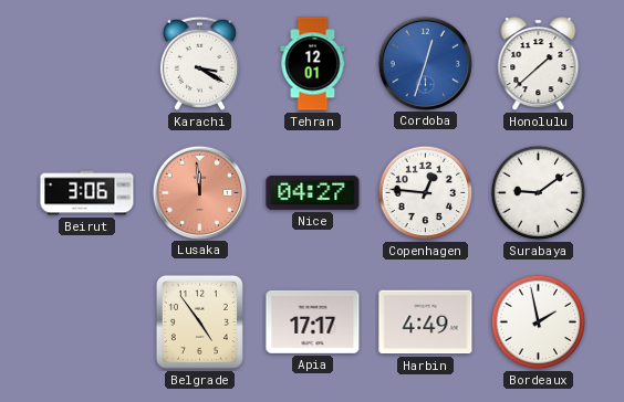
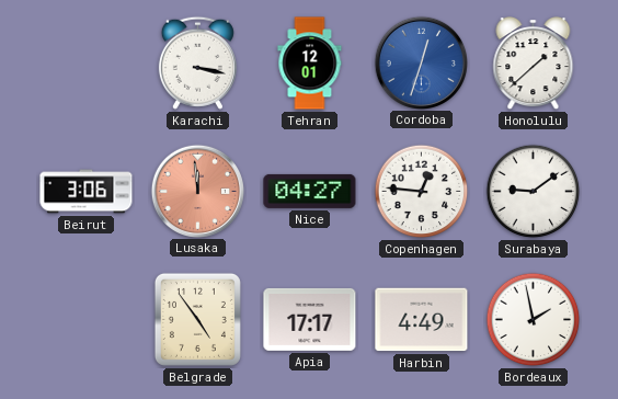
Karachi: 3:20 -> 3:17 (197, 62)
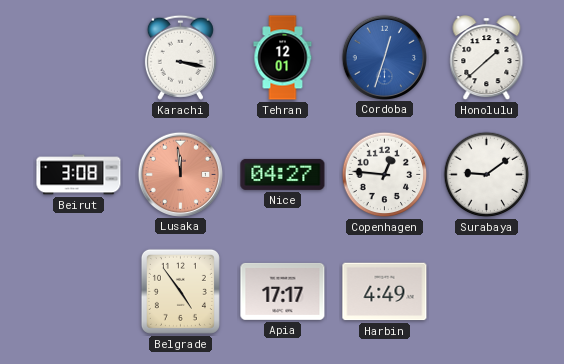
Beirut: 3:06 -> 3:08 (79, 175)
Bordeaux: 1:58 -> none (534, 320)
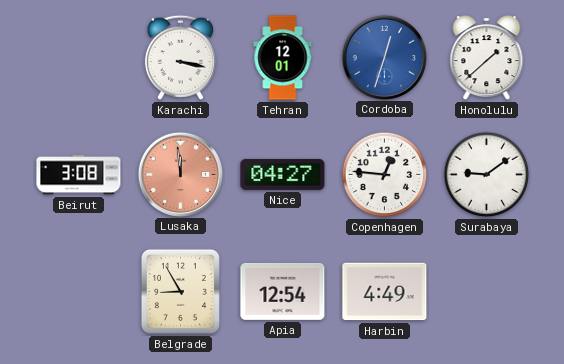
Belgrade: 4:54 -> 8:55 (180, 291)
Apia: 17:17 -> 12:54 (283, 291)
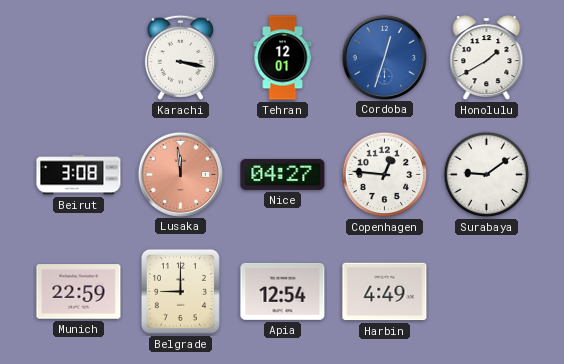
Honolulu: 1:38 -> 1:40 (487, 58)
Munich: none -> 22:59 (79, 292)
Belgrade: 8:55 -> 9:00 (180, 291)
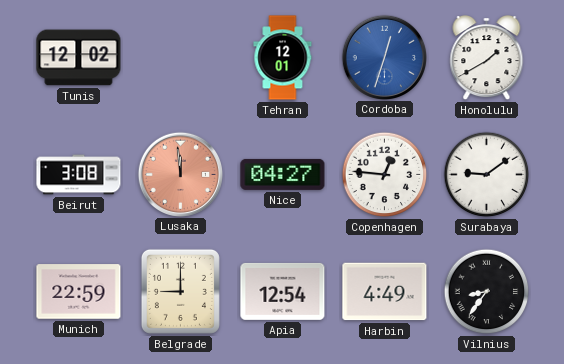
Tunis: none -> 12:02 (79, 58)
Karachi: 3:17 -> none (180, 57)
Vilnius: none -> 8:36 (487, 292)
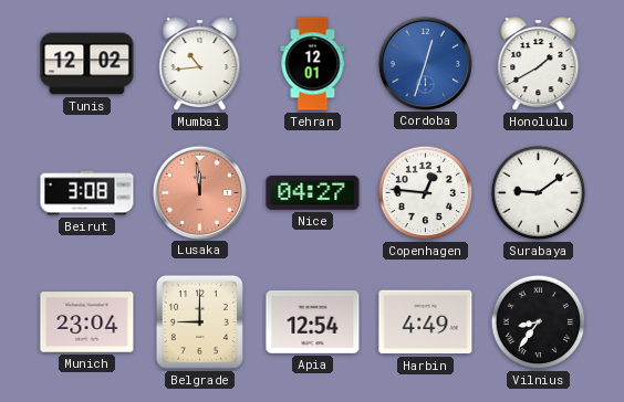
Mumbai: none -> 10:44 (200, 64)
Munich: 22:59 -> 23:04 (87, 322)
